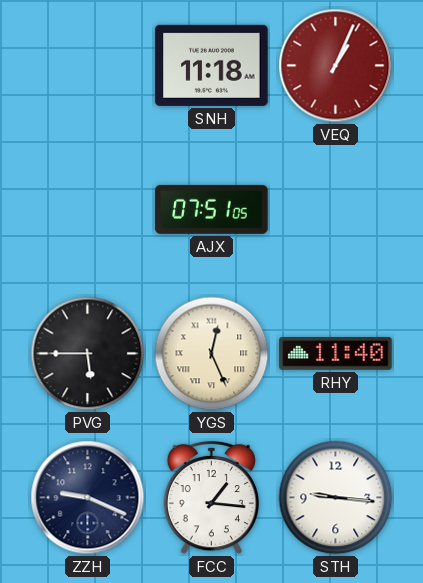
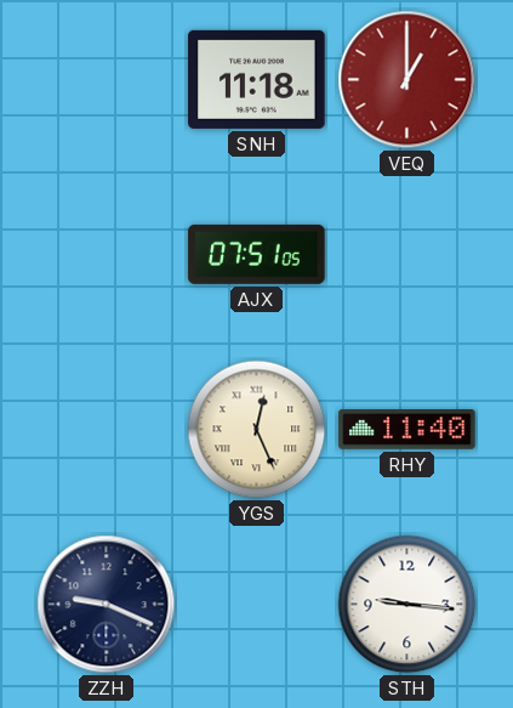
VEQ: 1:04 -> 1:00 (407, 80)
PVG: 5:45 -> none (88, 354)
FCC: 1:16 -> none (211, 498)
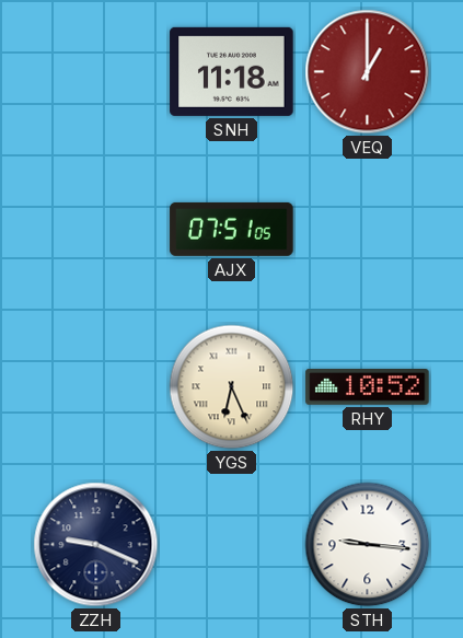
YGS: 12:26 -> 6:26 (232, 387)
RHY: 11:40 -> 10:52 (368, 387)
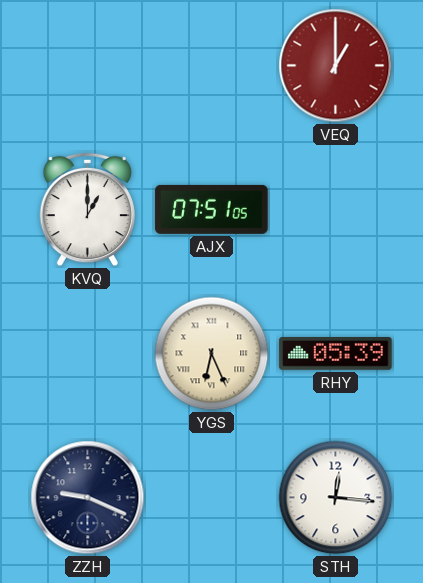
SNH: 11:18 -> none (232, 71)
KVQ: none -> 1:00 (87, 210)
RHY: 10:52 -> 05:39 (336, 354)
STH: 9:16 -> 12:16 (336, 498)
